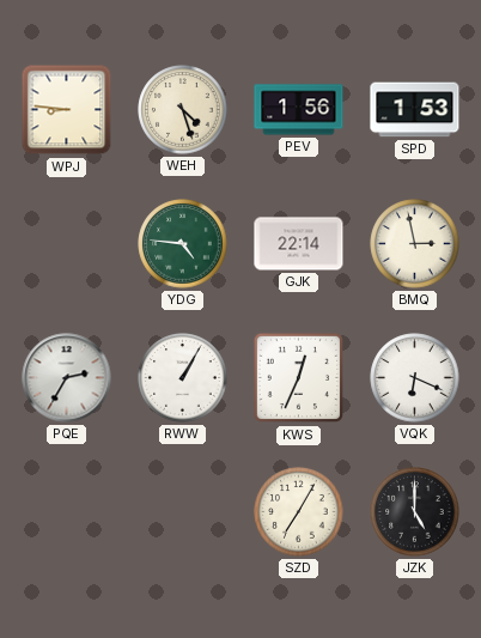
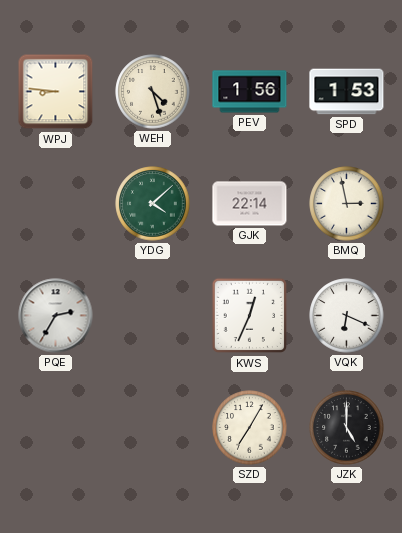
YDG: 4:46 -> 4:08 (153, 204)
RWW: 1:05 -> none (183, 378)
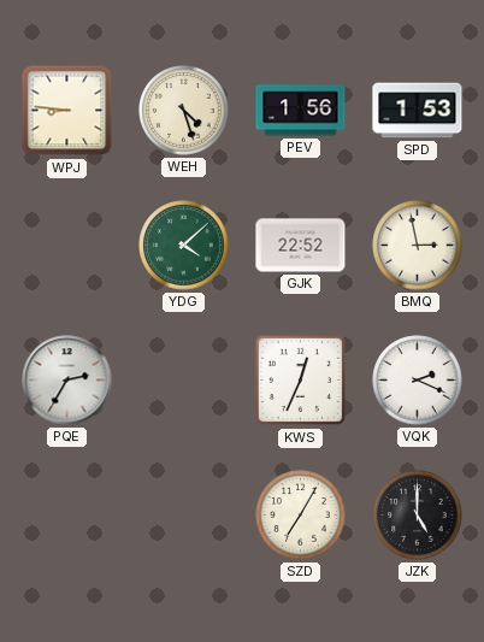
GJK: 22:14 -> 22:52 (301, 246)
VQK: 6:19 -> 2:19 (418, 381)
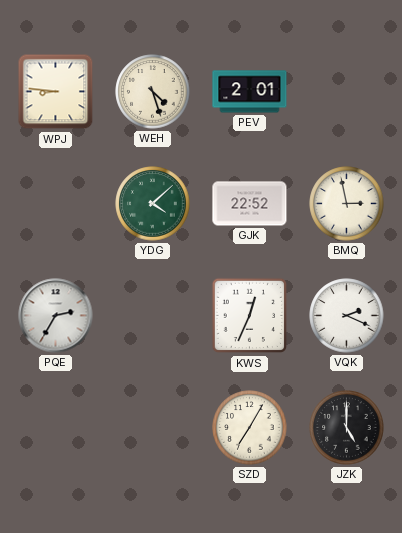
PEV: 1:56 -> 2:01 (250, 92)
SPD: 1:53 -> none (418, 111)
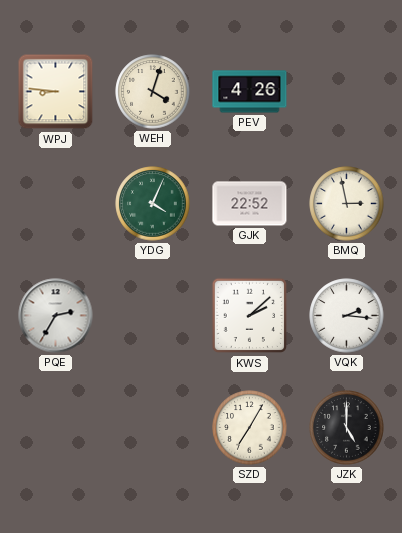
WEH: 4:27 -> 4:03 (153, 92)
PEV: 2:01 -> 4:26 (250, 92)
YDG: 4:08 -> 4:04 (153, 204)
KWS: 12:34 -> 2:08 (250, 316)
VQK: 2:19 -> 2:16 (347, 316)
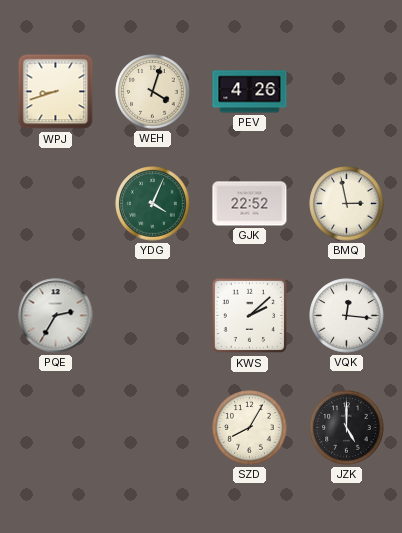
WPJ: 8:46 -> 8:42 (56, 92)
VQK: 2:16 -> 12:16 (347, 316)
SZD: 7:05 -> 8:05 (250, 428)
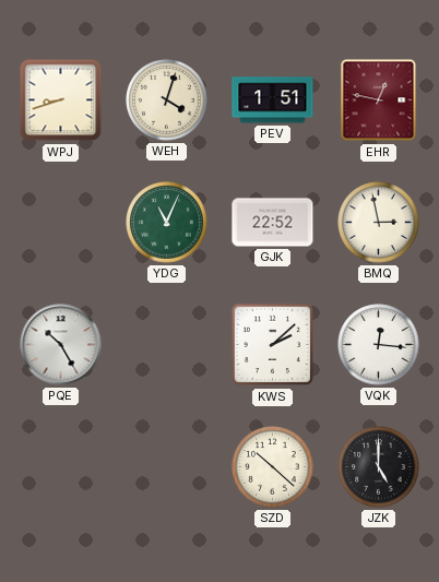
PEV: 4:26 -> 1:51 (273, 100)
EHR: none -> 12:47 (379, 100)
YDG: 4:04 -> 11:04 (167, 223)
PQE: 2:35 -> 10:25 (61, 345)
SZD: 8:05 -> 10:22 (273, 467)
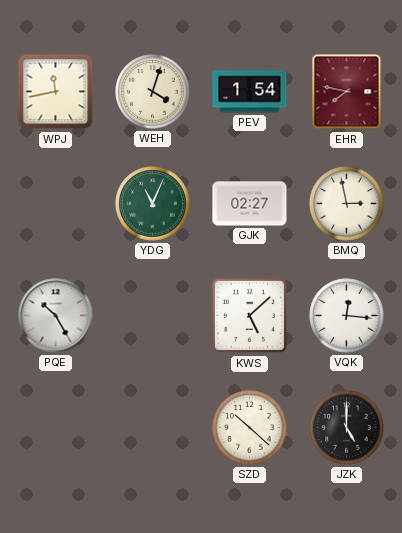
WPJ: 8:42 -> 11:43 (56, 92)
PEV: 1:51 -> 1:54 (250, 92)
EHR: 12:47 -> 7:47 (347, 92)
GJK: 22:52 -> 02:27 (250, 204)
KWS: 2:08 -> 5:08 (250, 316)
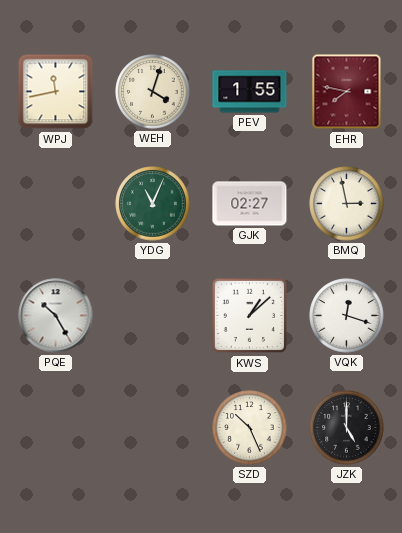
PEV: 1:54 -> 1:55 (250, 92)
KWS: 5:08 -> 1:08 (250, 316)
VQK: 12:16 -> 12:18 (347, 316)
SZD: 10:22 -> 10:26 (250, 428)
